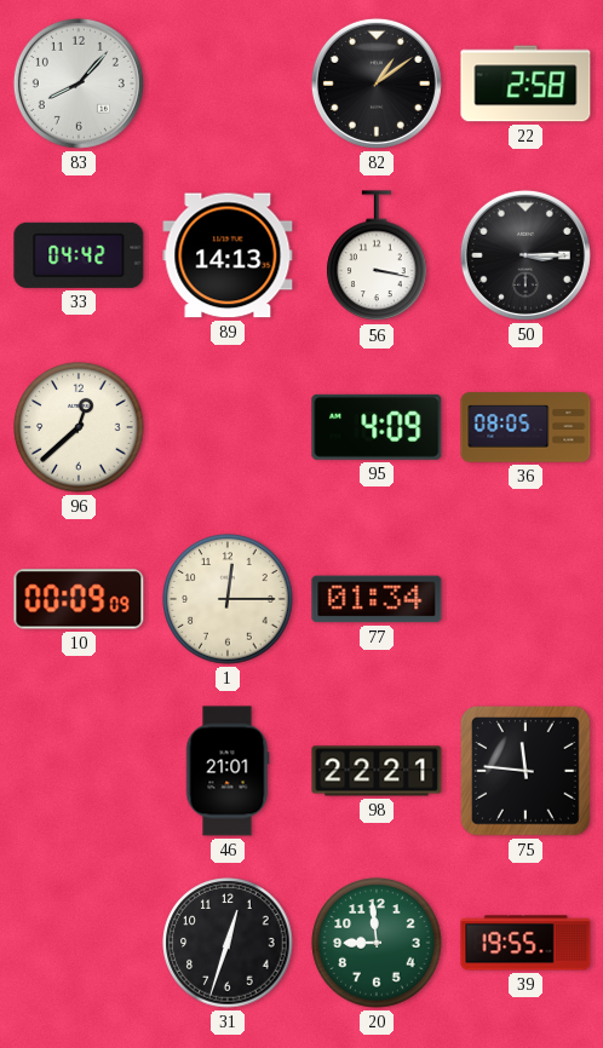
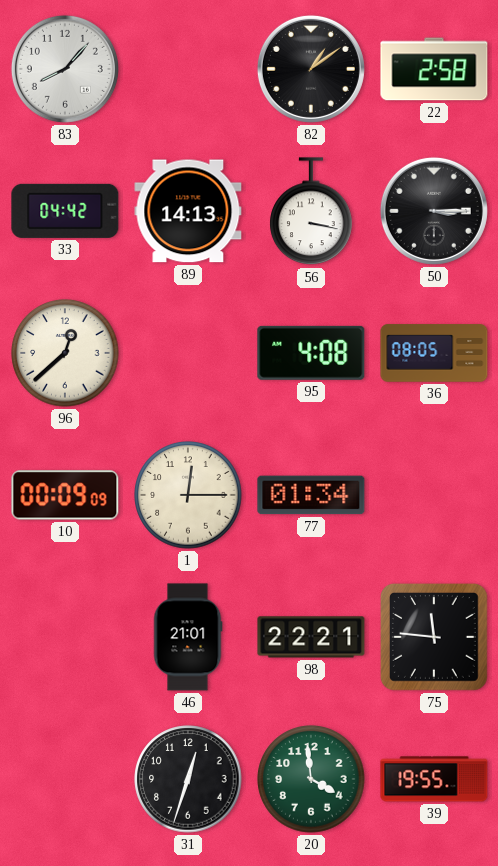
95: 4:09 -> 4:08 (311, 353)
20: 8:59 -> 3:59 (311, 779)
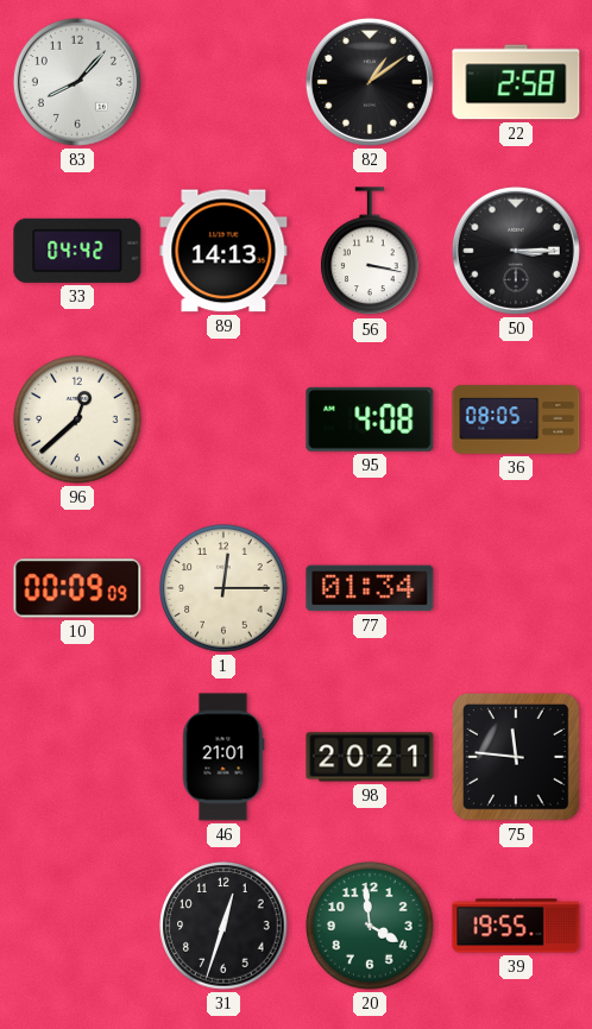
98: 22:21 -> 20:21 (370, 757)
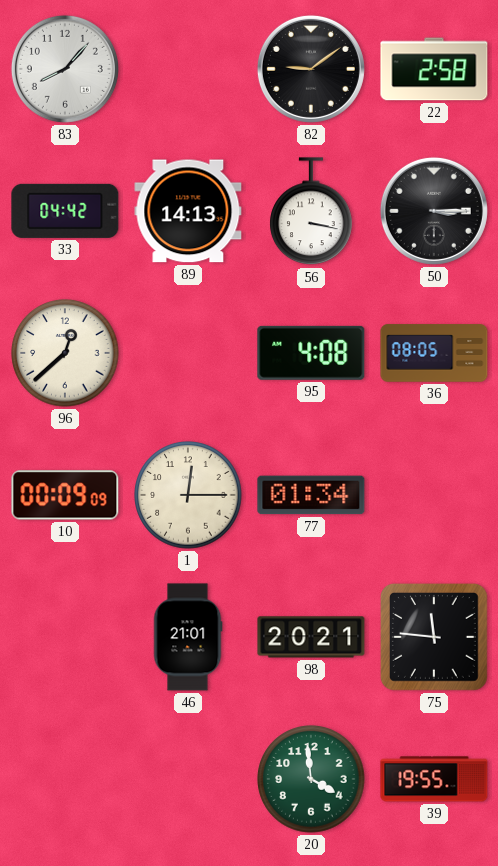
82: 1:09 -> 9:09 (311, 69)
31: 12:33 -> none (223, 926)
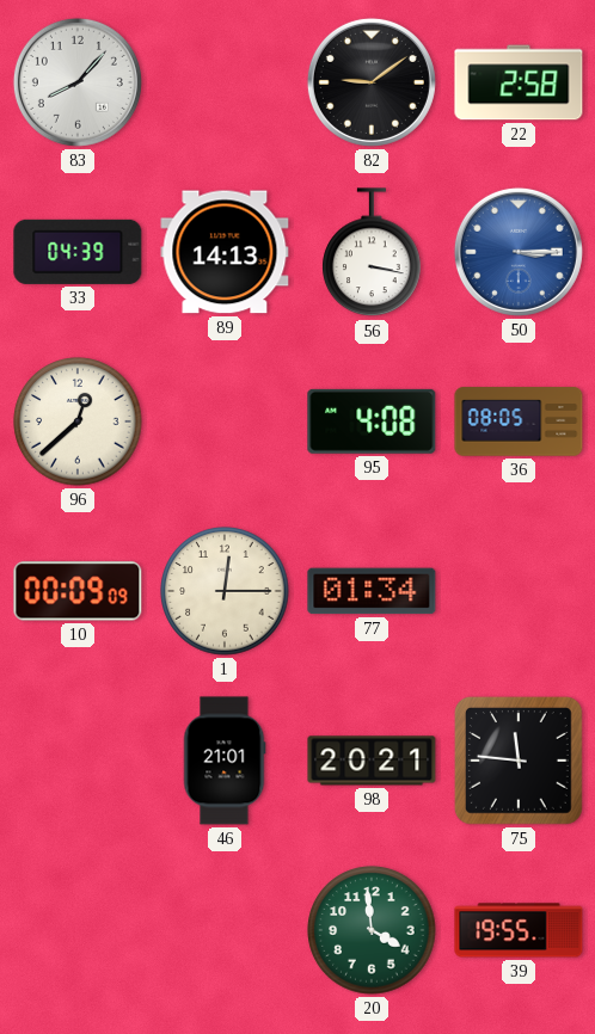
33: 04:42 -> 04:39 (78, 252)
50 dial: black -> blue (519, 252)
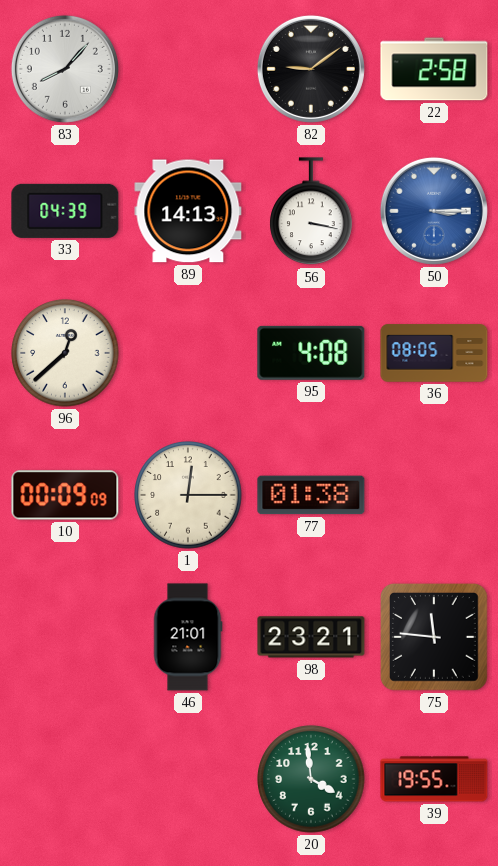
77: 01:34 -> 01:38 (311, 495)
98: 20:21 -> 23:21 (311, 637)
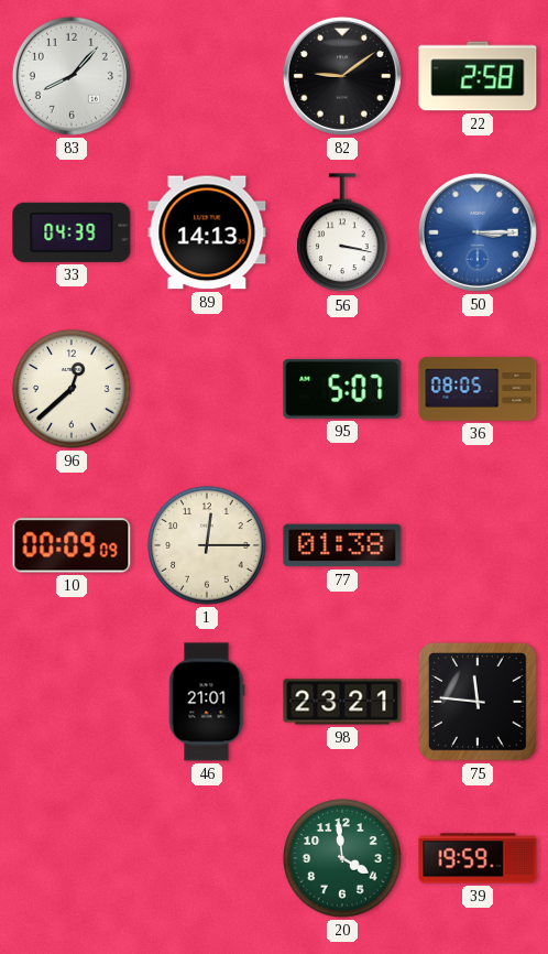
95: 4:08 -> 5:07 (342, 389)
39: 19:55 -> 19:59 (478, 858)
